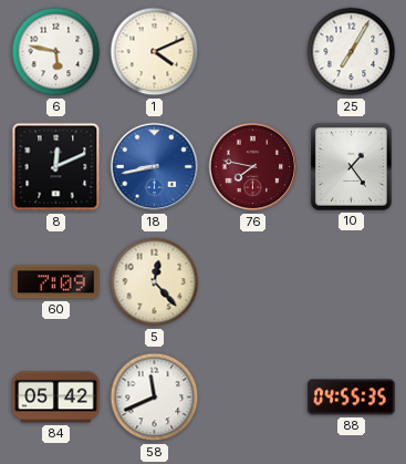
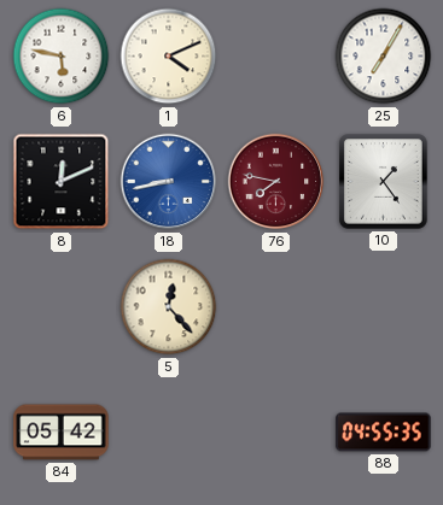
60: 7:09 -> none (56, 282)
58: 11:41 -> none (155, 398)
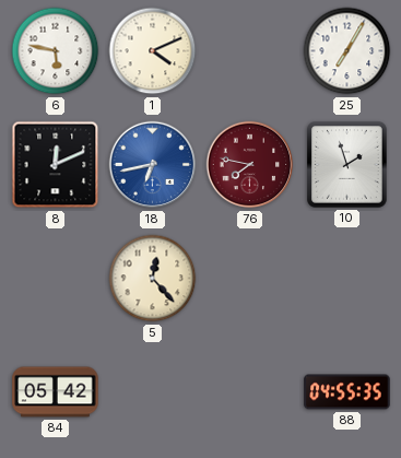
18: 8:43 -> 6:43 (153, 165)
10: 1:24 -> 1:57 (347, 165)
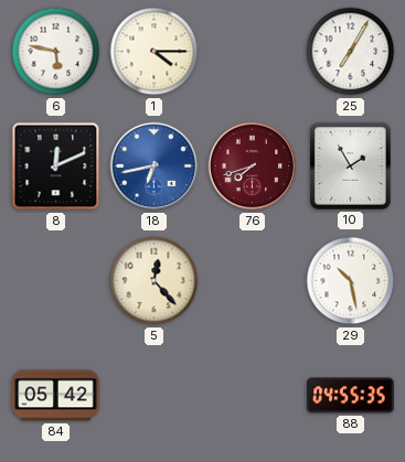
1: 4:11 -> 4:15 (154, 52)
76: 7:47 -> 7:42 (253, 166)
10: 1:57 -> 1:55 (351, 166)
29: none -> 10:28 (351, 281)
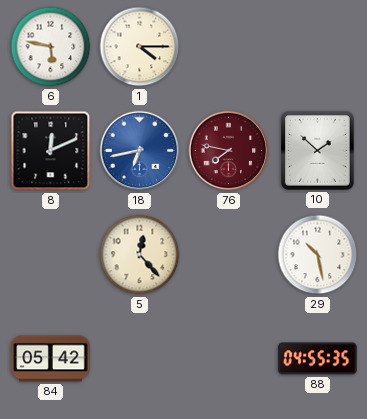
25: 7:05 -> none (351, 52)
76: 7:42 -> 7:47 (229, 151)
10: 1:55 -> 1:52 (318, 151)
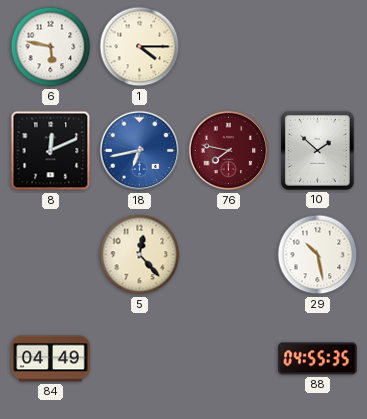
84: 05:42 -> 04:49 (51, 359)
